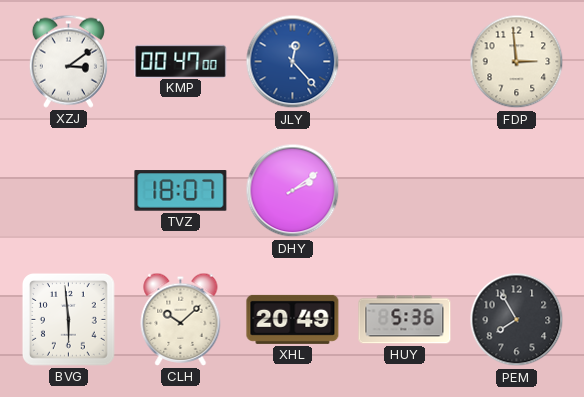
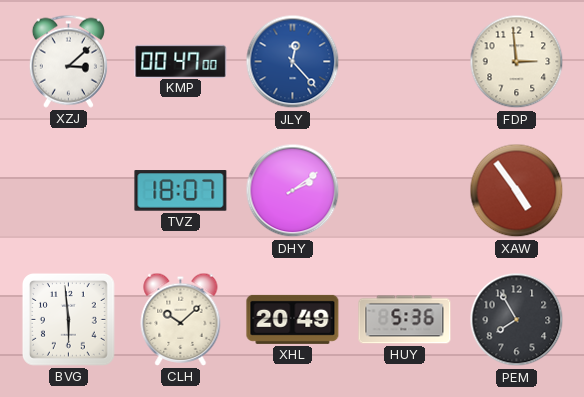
XZJ: 3:09 -> 3:08 (68, 61)
XAW: none -> 4:54 (517, 191)
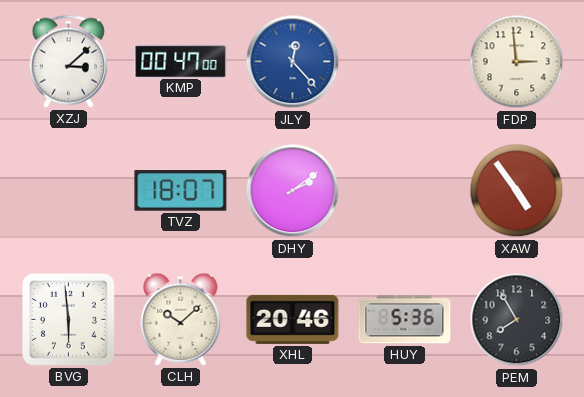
XHL: 20:49 -> 20:46 (293, 319)
